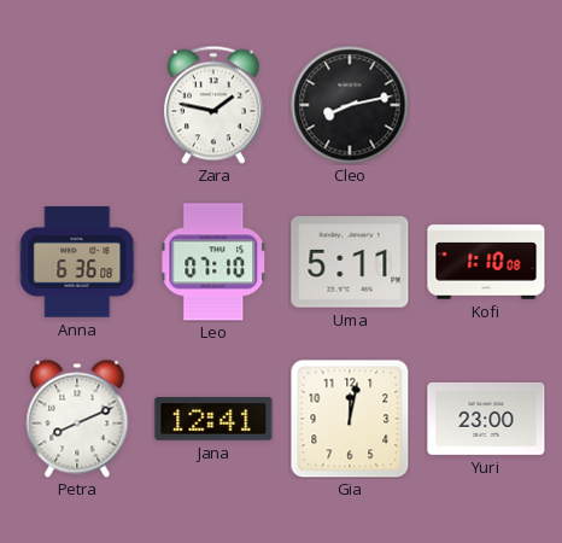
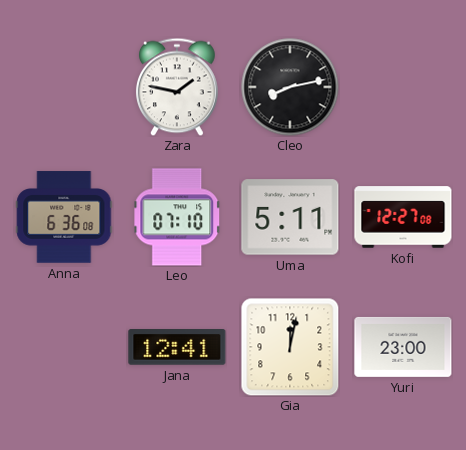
Kofi: 1:10 -> 12:27 (403, 217)
Petra: 8:11 -> none (77, 419)
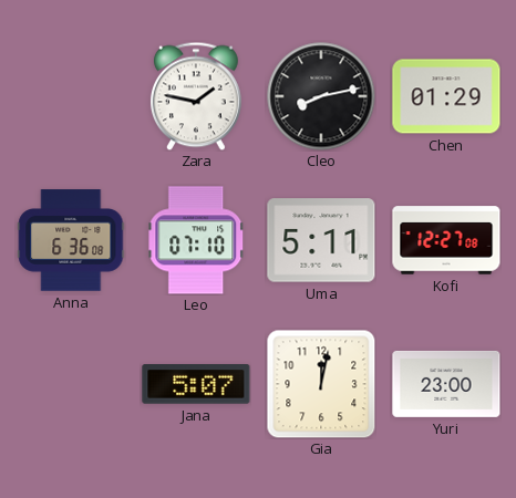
Chen: none -> 01:29 (446, 96)
Jana: 12:41 -> 5:07 (196, 384)
